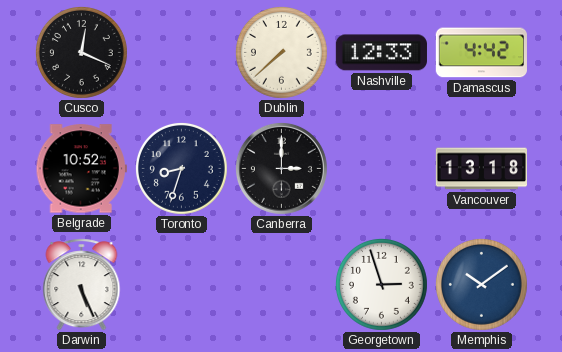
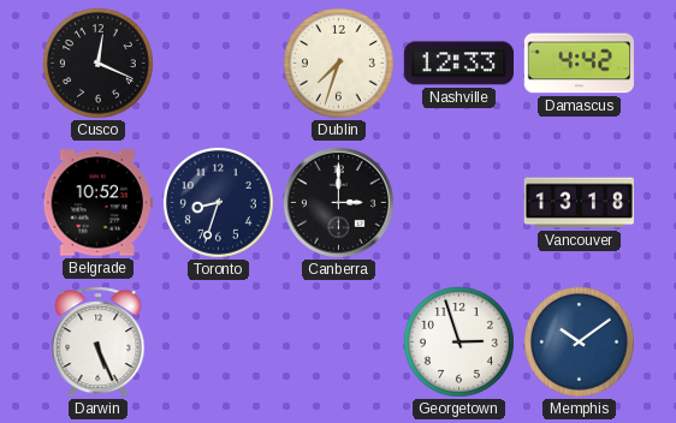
Dublin: 7:38 -> 7:33 (339, 64)
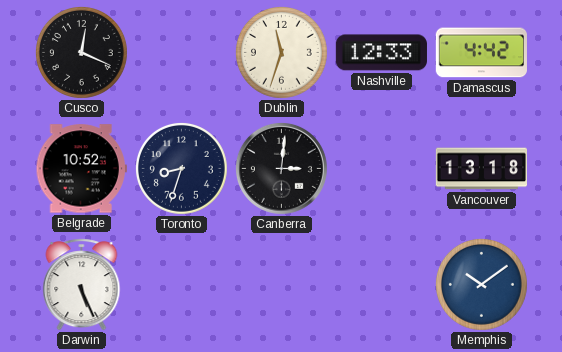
Dublin: 7:33 -> 11:33 (282, 53)
Canberra: 3:00 -> 3:01 (281, 168)
Georgetown: 2:57 -> none (459, 342)
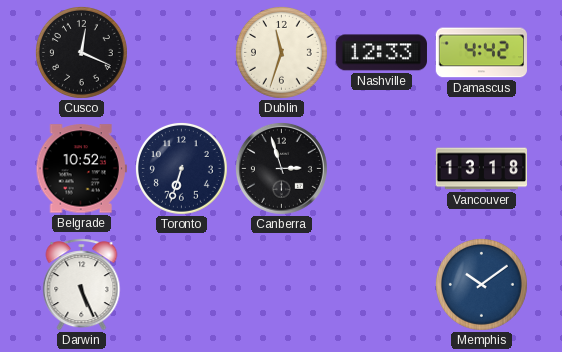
Toronto: 8:33 -> 6:33 (182, 169)
Canberra: 3:01 -> 2:57 (281, 168)
